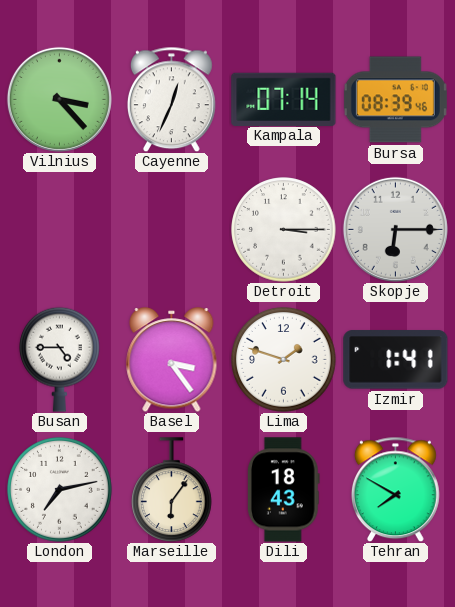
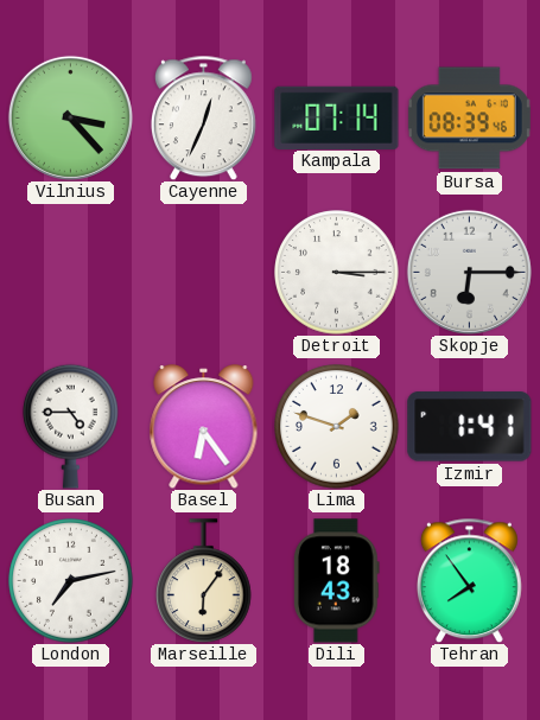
Basel: 3:24 -> 6:24 (204, 427)
Tehran: 7:50 -> 7:54 (469, 580)
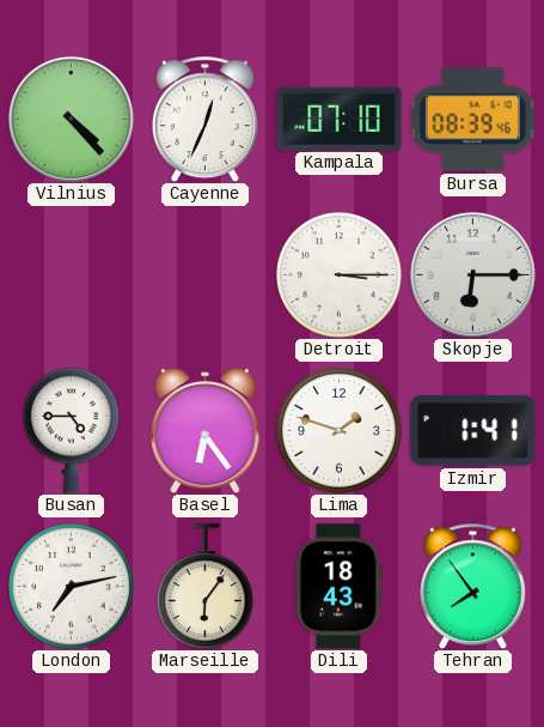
Vilnius: 3:23 -> 4:23 (71, 119)
Kampala: 07:14 -> 07:10 (340, 119)
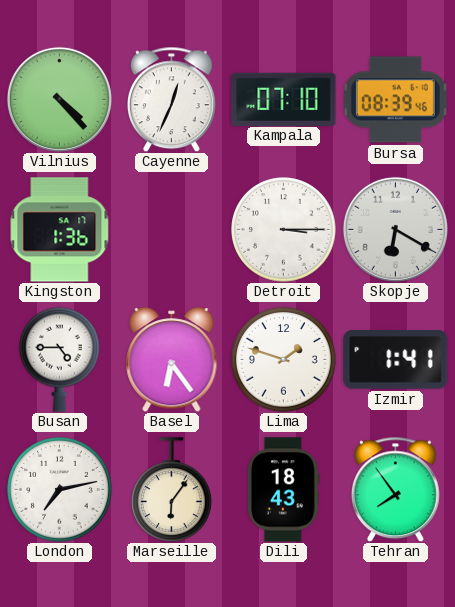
Kingston: none -> 1:36 (60, 230)
Skopje: 6:15 -> 6:20 (395, 229)
